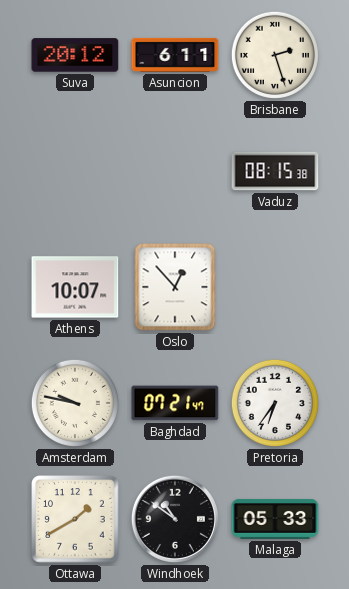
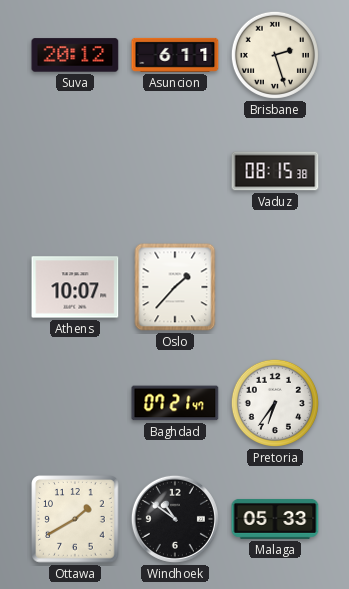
Oslo: 12:53 -> 1:37 (175, 287)
Amsterdam: 9:47 -> none (75, 403)
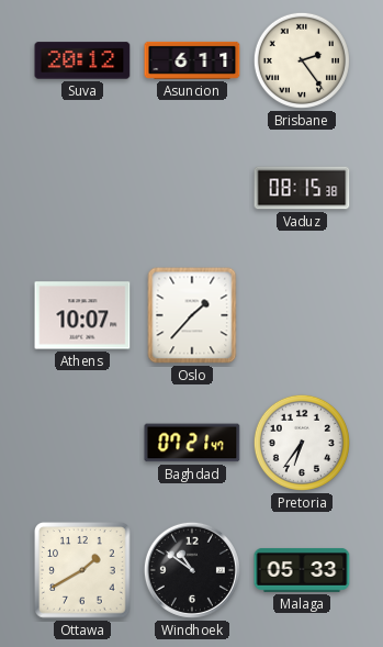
Brisbane: 2:27 -> 2:24 (302, 60)
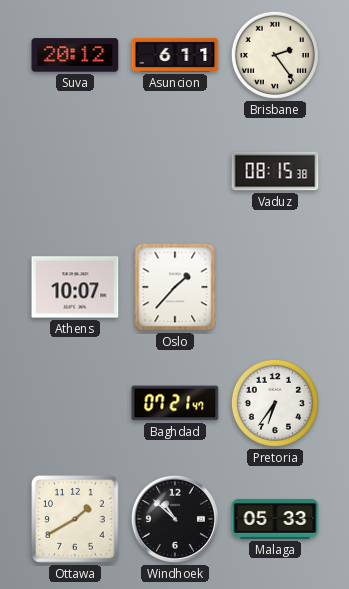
Windhoek: 10:51 -> 10:52 (175, 519)
